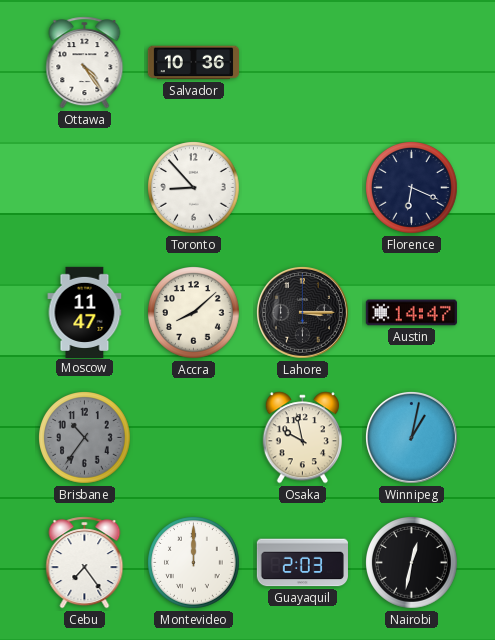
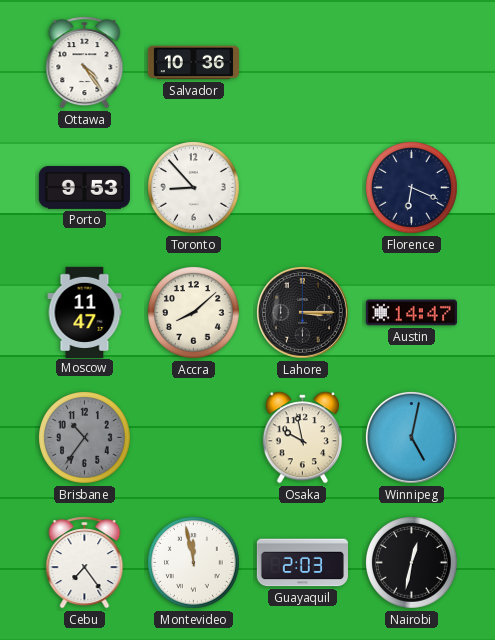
Porto: none -> 9:53 (84, 188)
Winnipeg: 1:02 -> 5:02 (411, 437)
Montevideo: 12:00 -> 11:58 (194, 563)
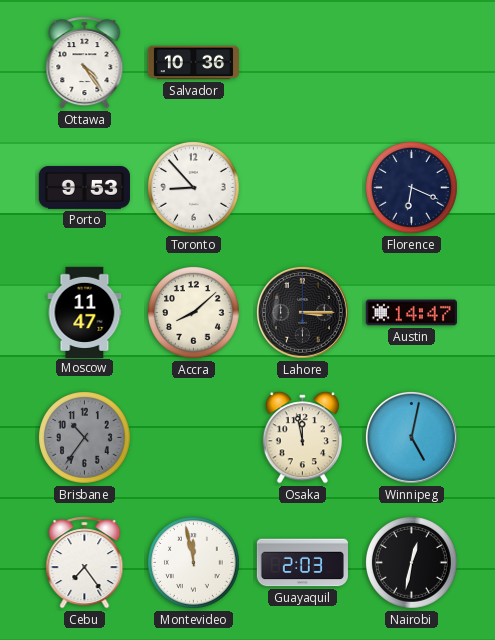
Osaka: 9:58 -> 11:58 (302, 438)
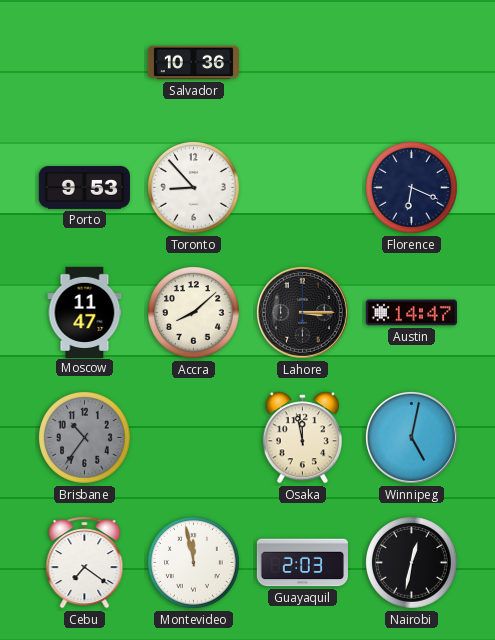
Ottawa: 4:24 -> none (85, 63)
Cebu: 7:24 -> 7:21 (85, 563)
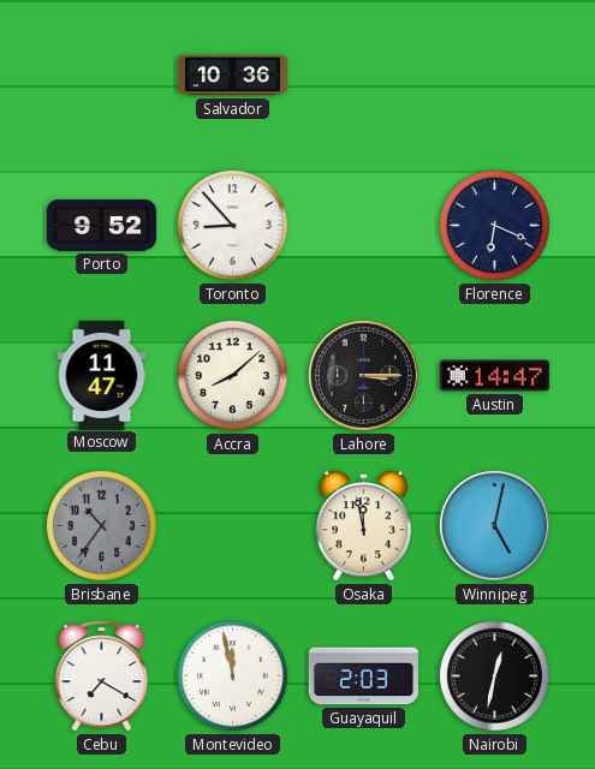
Porto: 9:53 -> 9:52 (101, 226)
Cebu: 7:21 -> 7:20 (102, 676)
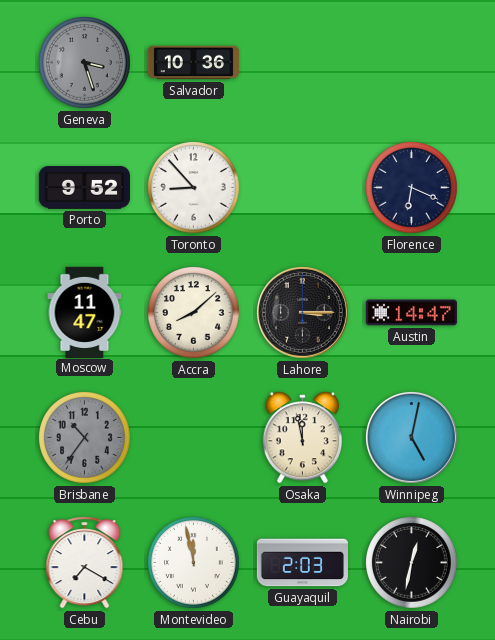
Geneva: none -> 3:27 (85, 63)
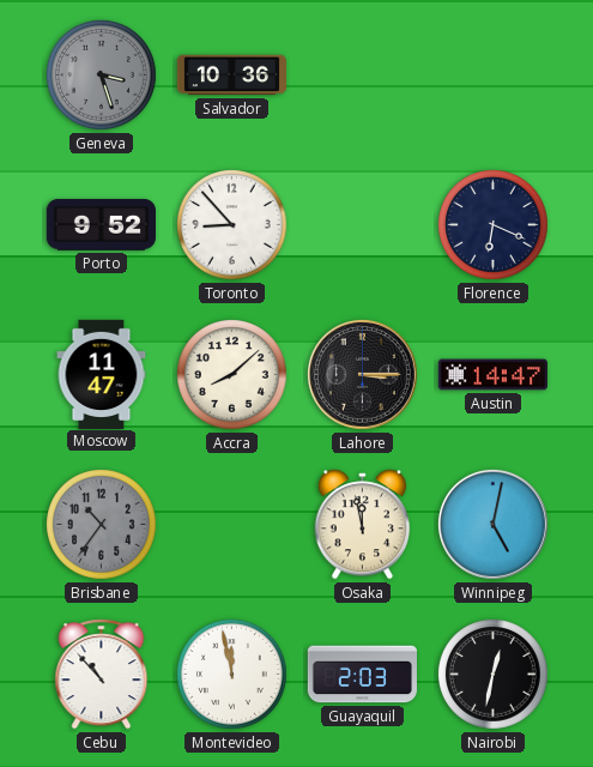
Cebu: 7:20 -> 10:53 (102, 675)
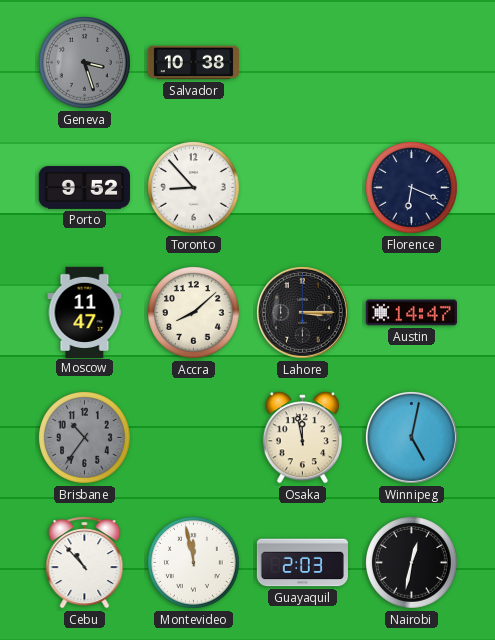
Salvador: 10:36 -> 10:38 (193, 63)
